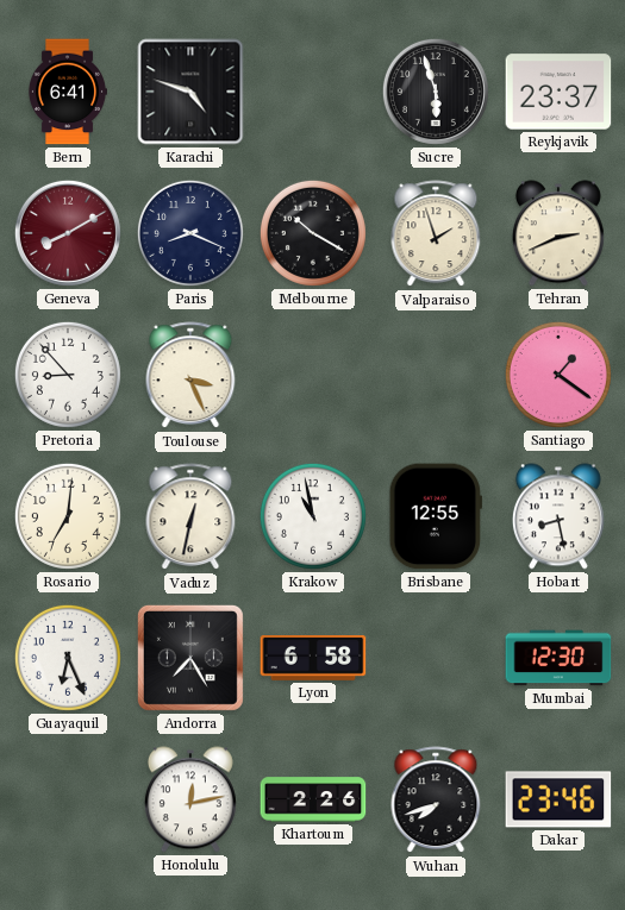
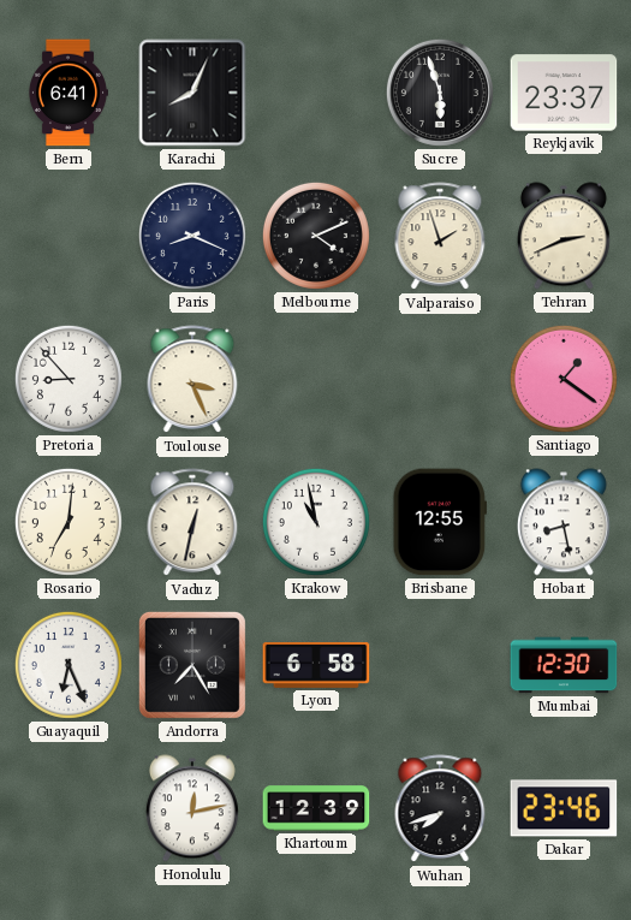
Karachi: 4:48 -> 8:04 (192, 93)
Geneva: 8:10 -> none (68, 233)
Melbourne: 10:20 -> 4:11 (316, 236)
Khartoum: 2:26 -> 12:39 (316, 808)
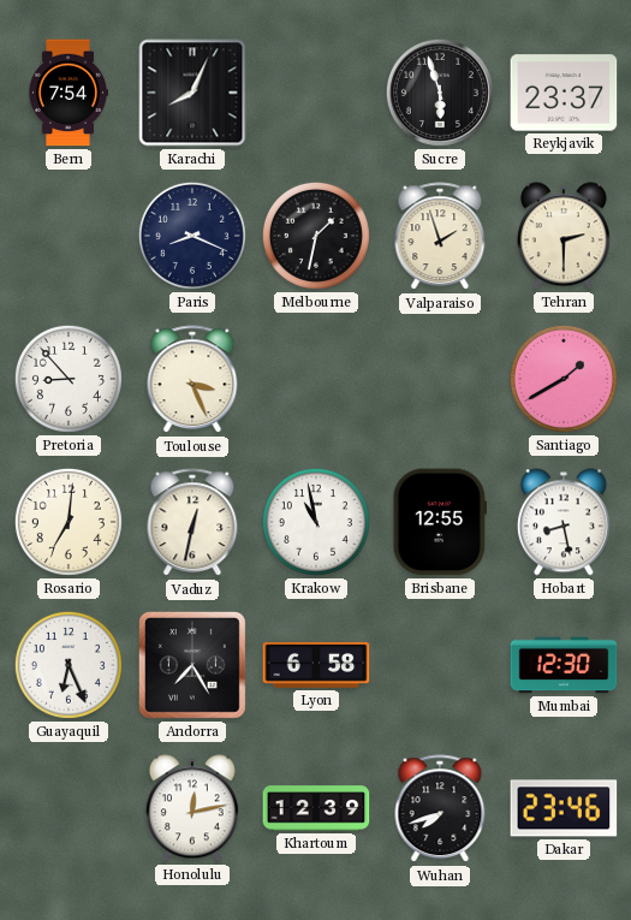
Bern: 6:41 -> 7:54 (67, 93)
Melbourne: 4:11 -> 1:32 (316, 236)
Tehran: 2:41 -> 2:30 (564, 236)
Santiago: 1:21 -> 1:40 (564, 379)
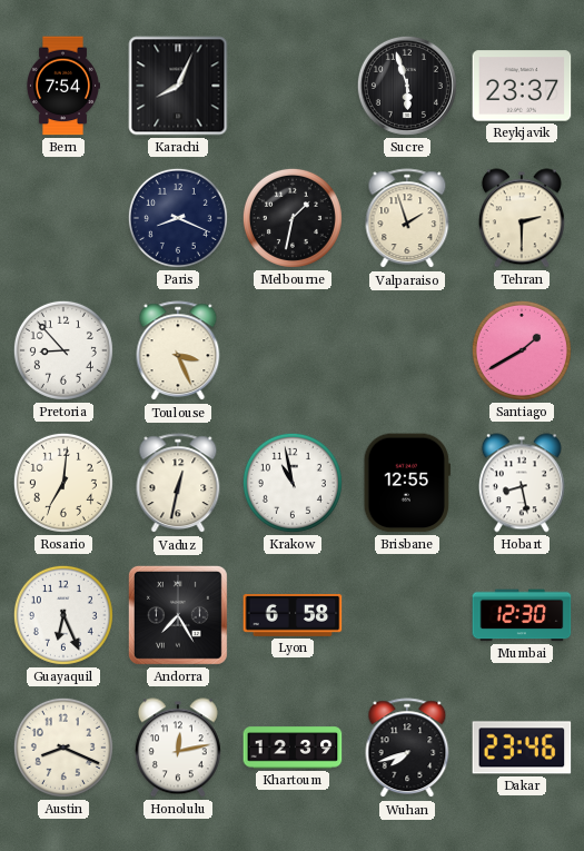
Austin: none -> 8:19 (63, 748)
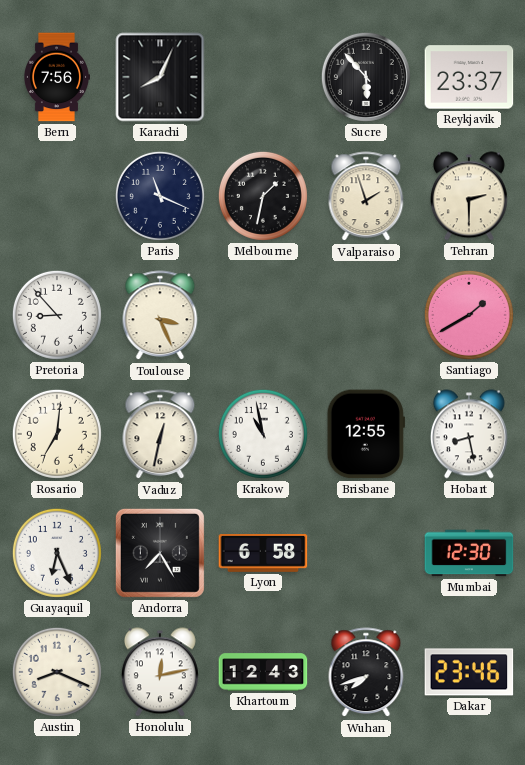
Bern: 7:54 -> 7:56 (56, 77)
Sucre: 5:57 -> 5:53 (366, 77)
Paris: 8:19 -> 11:19 (160, 196)
Khartoum: 12:39 -> 12:43 (263, 672)
